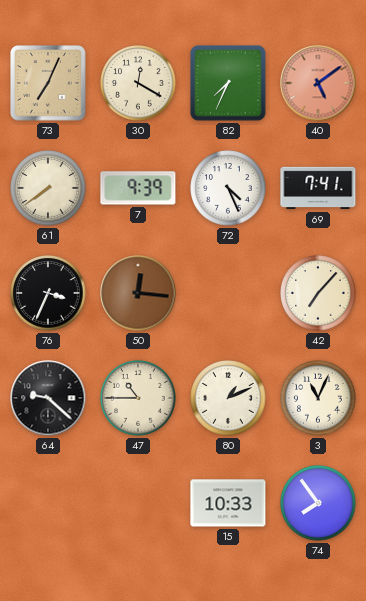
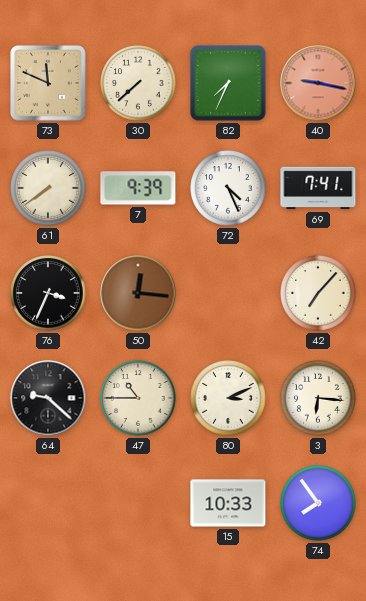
73: 7:04 -> 11:49 (48, 83)
30: 12:20 -> 7:38 (138, 83)
40: 5:09 -> 9:17 (318, 83)
80: 1:11 -> 3:11 (228, 398)
3: 11:04 -> 6:16 (318, 398)
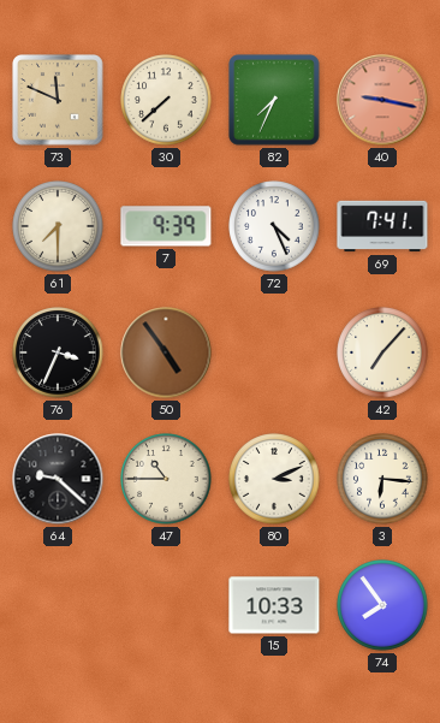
61: 7:39 -> 7:30 (58, 226)
50: 12:16 -> 4:54 (166, 352)
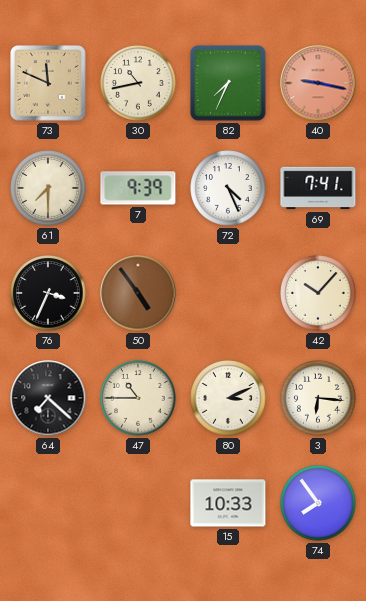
30: 7:38 -> 10:43 (138, 83)
42: 7:07 -> 10:07 (318, 293)
64: 9:22 -> 7:22 (48, 398)
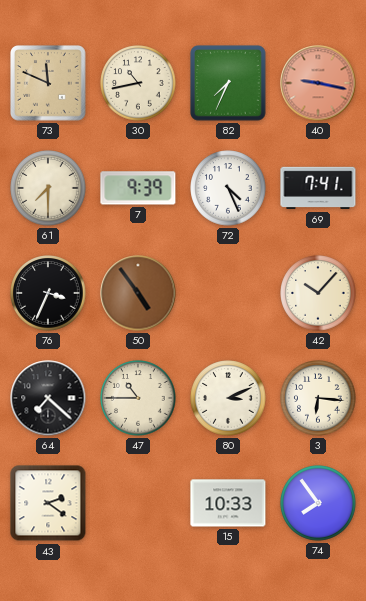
43: none -> 2:21 (48, 503)
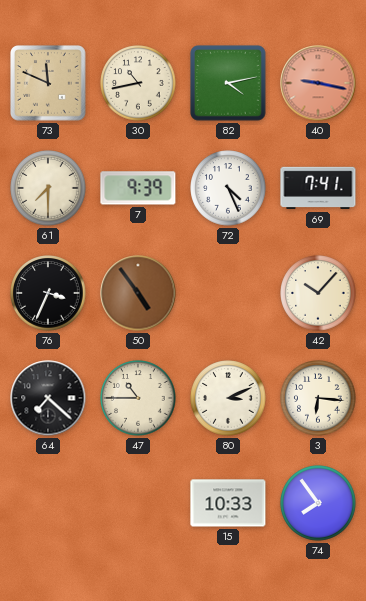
82: 7:34 -> 4:13 (228, 83)
43: 2:21 -> none (48, 503)
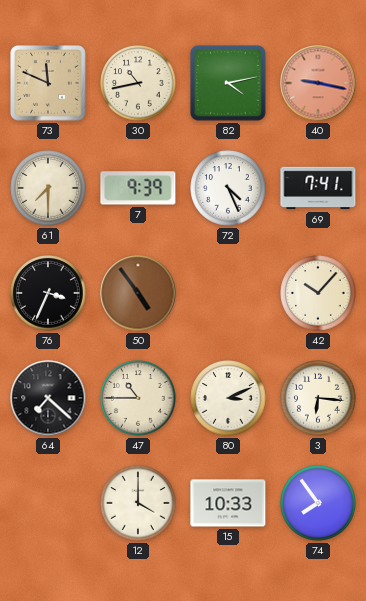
12: none -> 4:00 (138, 503)
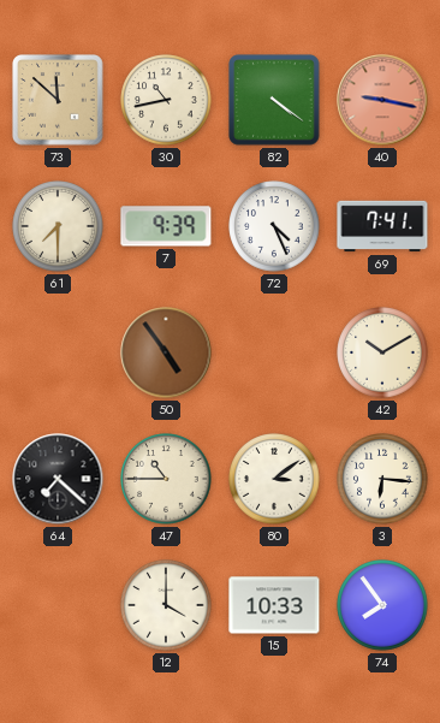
73: 11:49 -> 11:52 (58, 100)
82: 4:13 -> 4:21 (274, 100)
76: 3:34 -> none (48, 293)
42: 10:07 -> 10:10 (382, 352)
80: 3:11 -> 3:09 (274, 479)
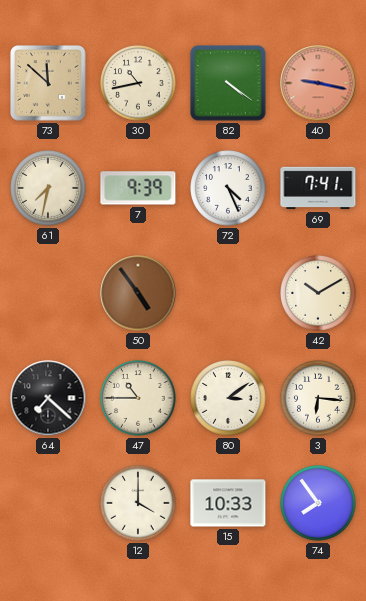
61: 7:30 -> 7:32 (48, 188)
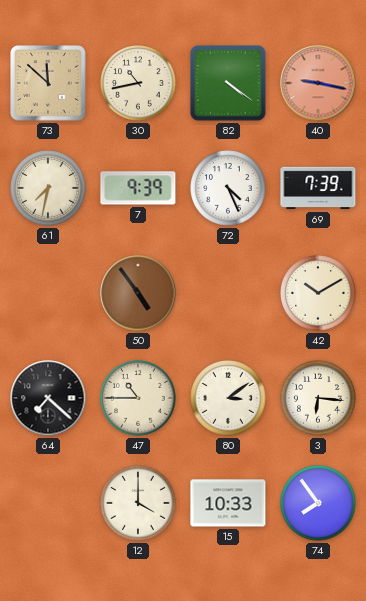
69: 7:41 -> 7:39 (318, 188)
